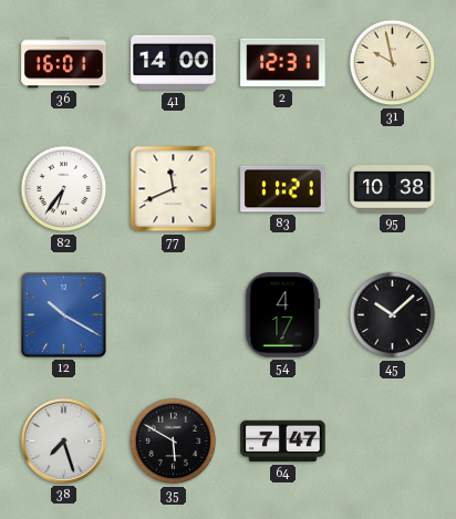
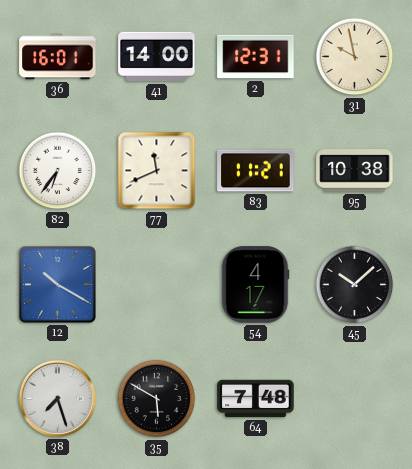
64: 7:47 -> 7:48 (256, 399)
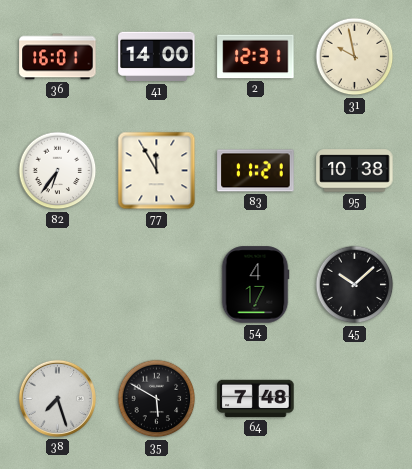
77: 11:41 -> 11:55 (157, 171)
12: 10:20 -> none (57, 284)
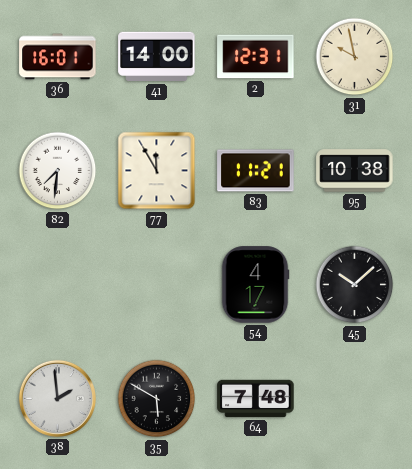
82: 6:36 -> 7:31 (58, 171)
38: 7:27 -> 1:59 (57, 398)
